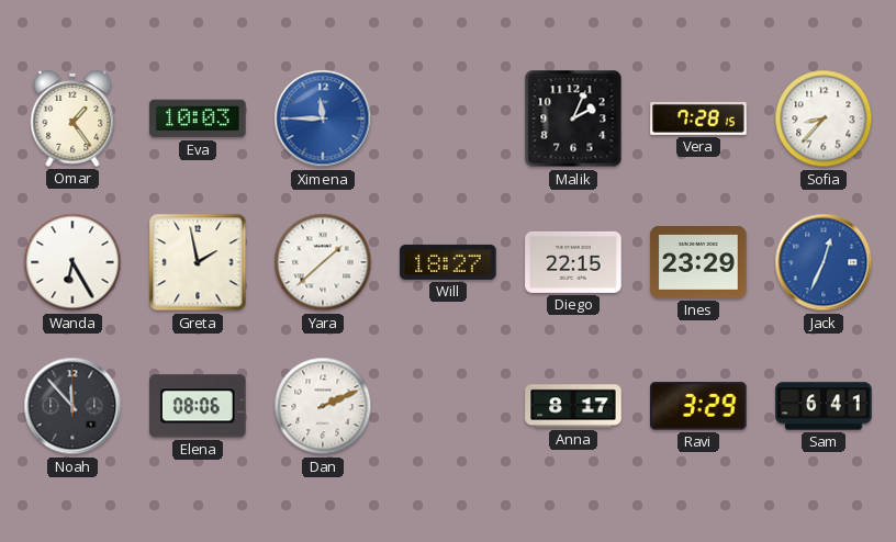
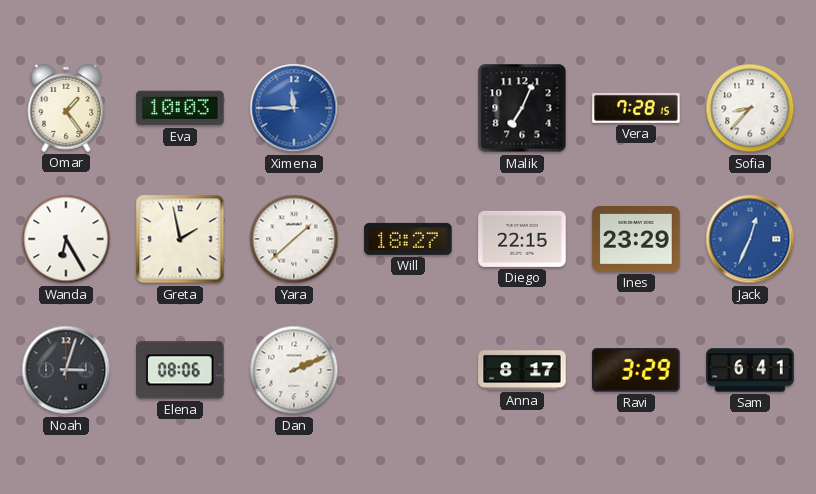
Malik: 2:04 -> 7:04 (522, 108)
Noah: 11:53 -> 3:03 (66, 370)
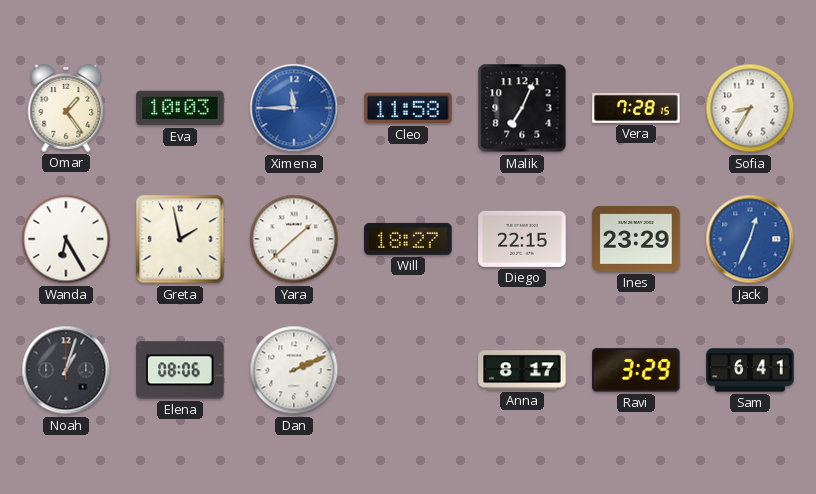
Cleo: none -> 11:58 (408, 108)
Sofia: 8:37 -> 8:35 (750, 108)
Noah: 3:03 -> 1:03 (66, 370)
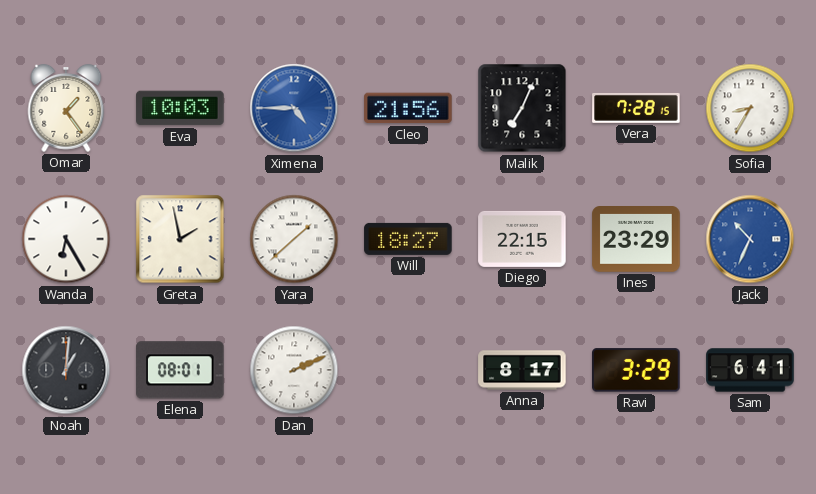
Ximena: 11:45 -> 4:45 (294, 108)
Cleo: 11:58 -> 21:56 (408, 108)
Jack: 12:34 -> 10:34 (750, 239)
Noah: 1:03 -> 1:01 (66, 370)
Elena: 08:06 -> 08:01 (180, 370)
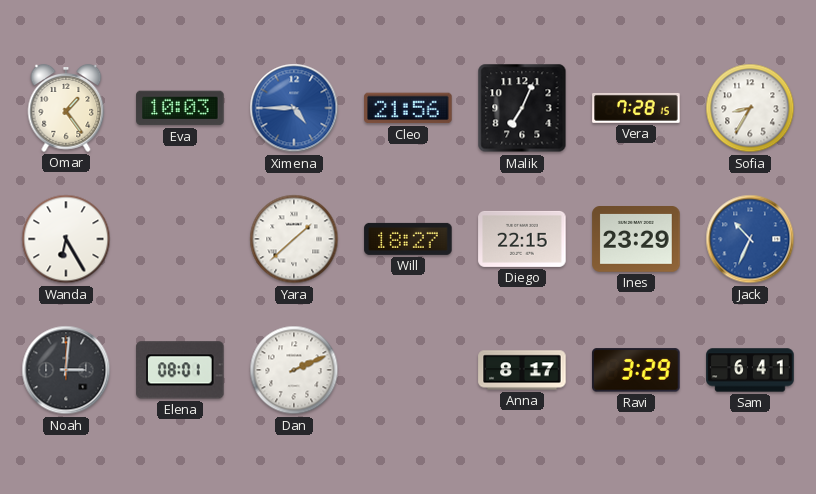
Greta: 1:58 -> none (180, 239)
Noah: 1:01 -> 3:01 (66, 370)
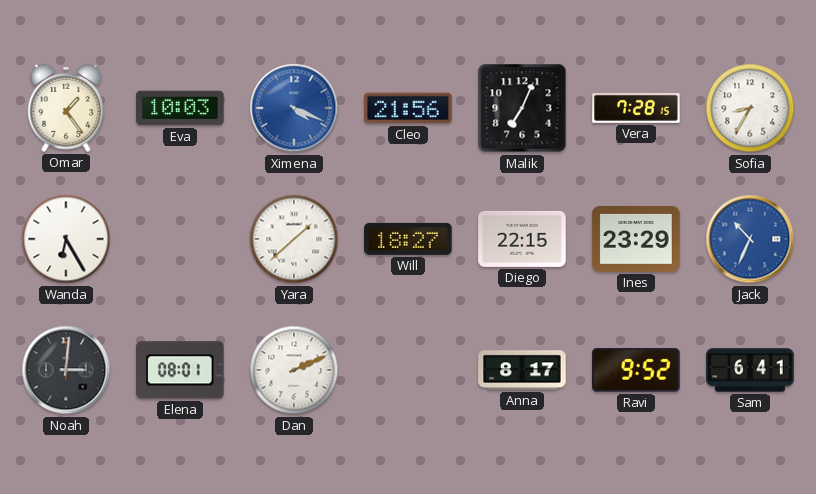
Ximena: 4:45 -> 4:19 (294, 108)
Ravi: 3:29 -> 9:52 (636, 370)
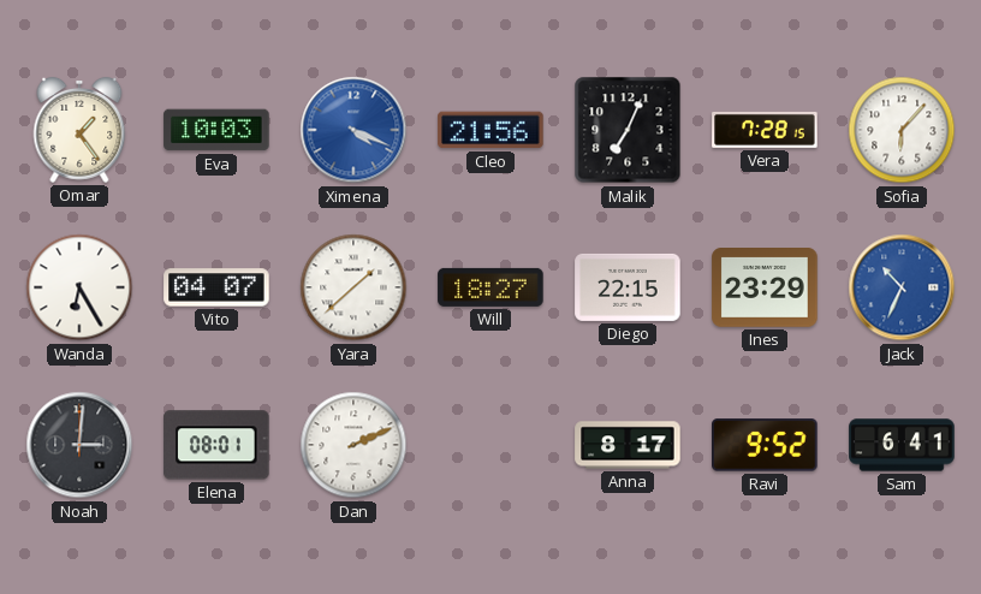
Sofia: 8:35 -> 6:07 (902, 130)
Vito: none -> 04:07 (216, 287)
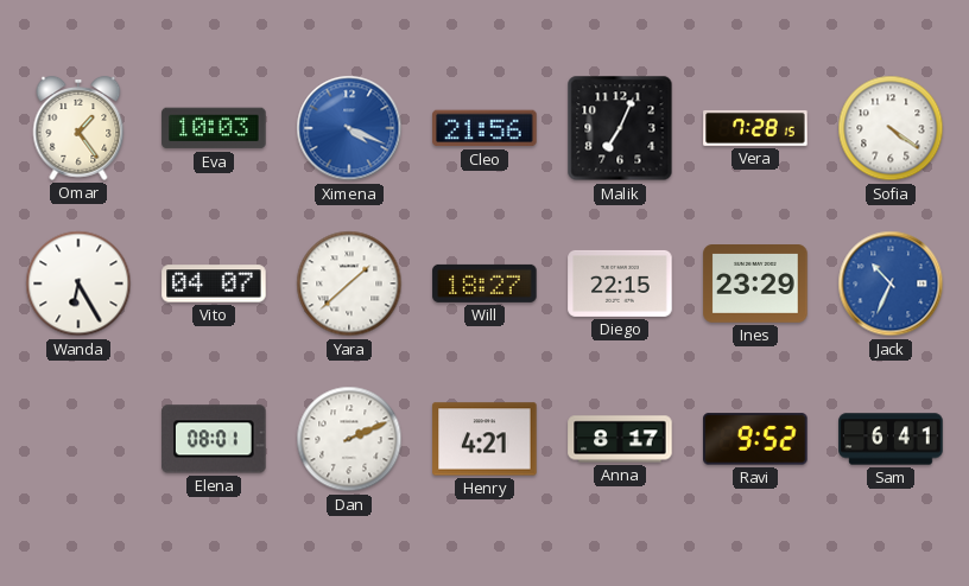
Sofia: 6:07 -> 4:21 (891, 128)
Noah: 3:01 -> none (79, 445)
Henry: none -> 4:21 (484, 439)
